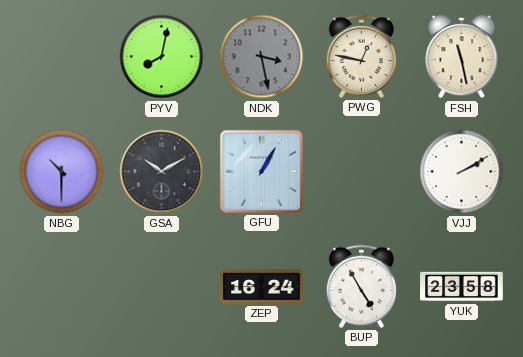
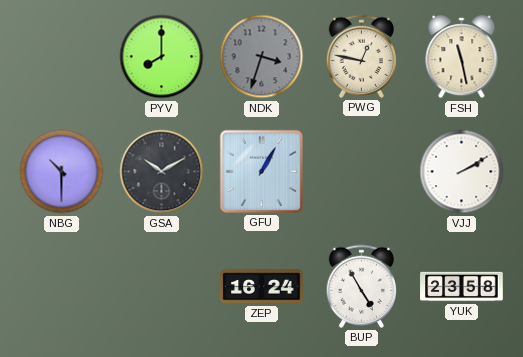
PYV: 8:02 -> 8:00 (162, 57)
NDK: 3:28 -> 3:33 (262, 57)
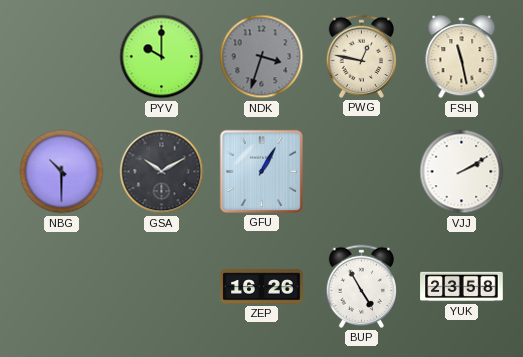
PYV: 8:00 -> 10:00 (162, 57)
ZEP: 16:24 -> 16:26 (262, 287)
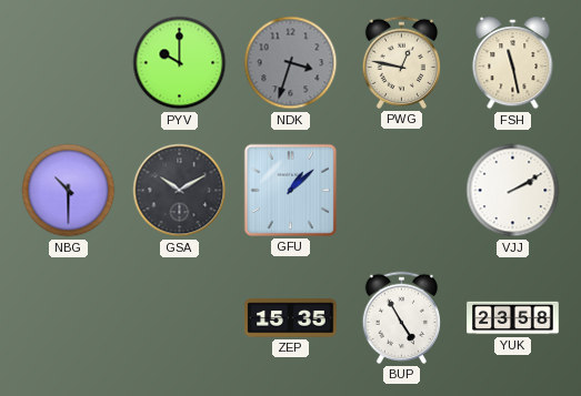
GFU: 1:05 -> 1:08 (290, 190)
ZEP: 16:26 -> 15:35 (291, 318)
